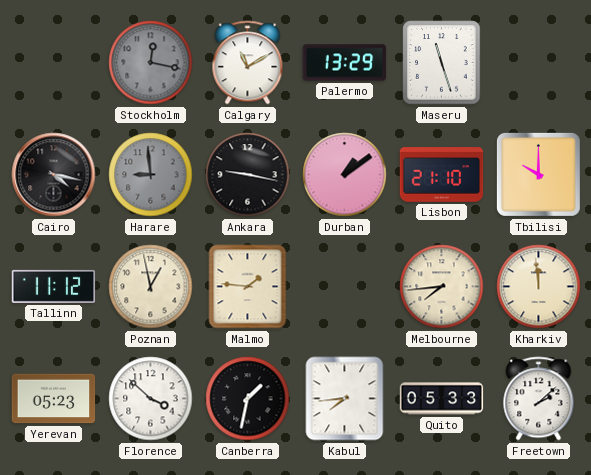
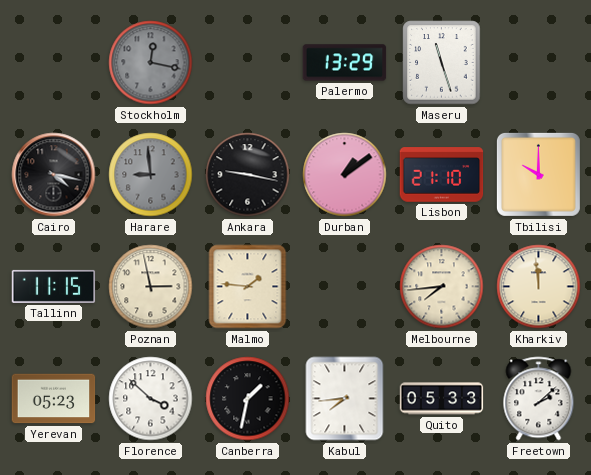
Calgary: 11:10 -> none (248, 63)
Tallinn: 11:12 -> 11:15 (54, 286)
Poznan: 12:58 -> 2:58 (151, 287)
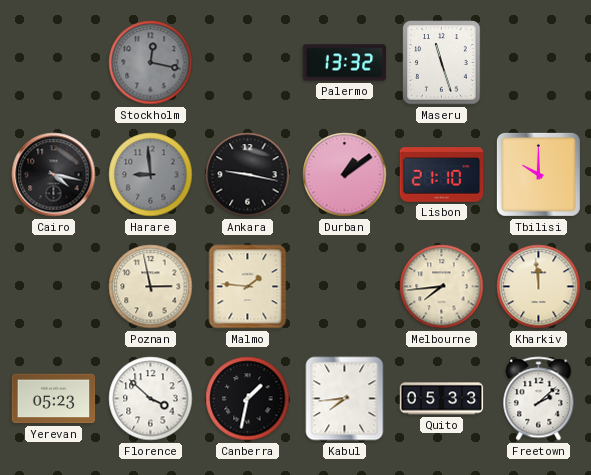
Palermo: 13:29 -> 13:32 (345, 63)
Tallinn: 11:15 -> none (54, 286)
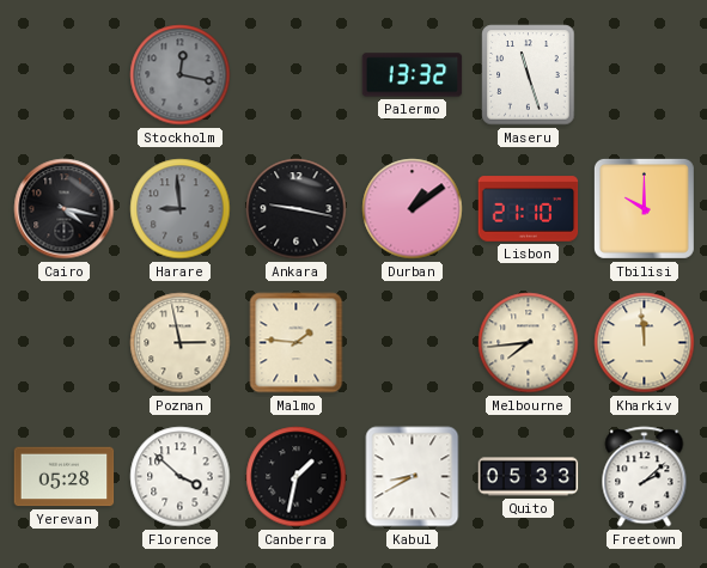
Yerevan: 05:23 -> 05:28 (65, 477)
Kabul: 7:44 -> 8:40 (413, 477)
